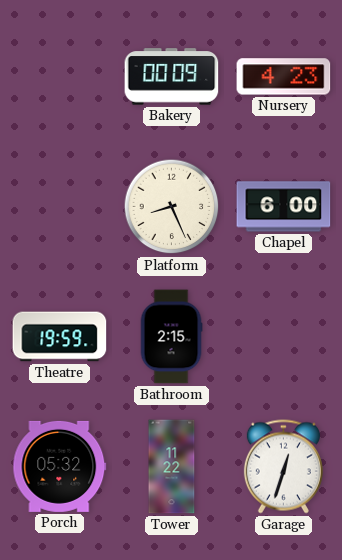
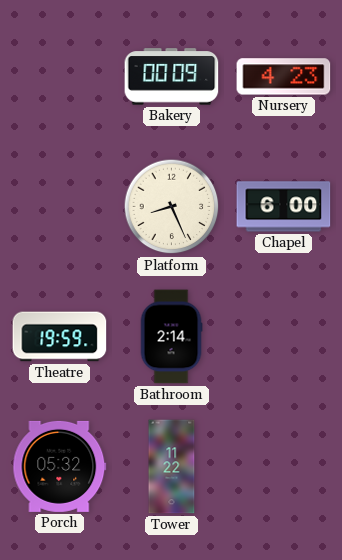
Bathroom: 2:15 -> 2:14 (171, 337)
Garage: 12:33 -> none (283, 467)
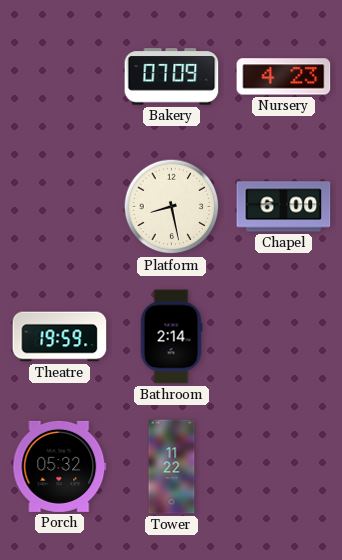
Bakery: 00:09 -> 07:09 (172, 77)
Platform: 8:26 -> 8:28 (172, 207)
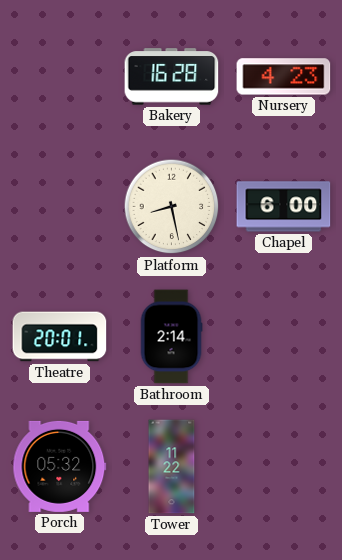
Bakery: 07:09 -> 16:28 (172, 77)
Theatre: 19:59 -> 20:01 (60, 337)
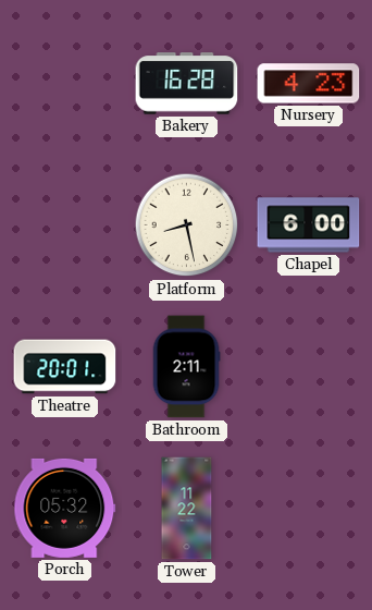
Bathroom: 2:14 -> 2:11 (186, 367)
